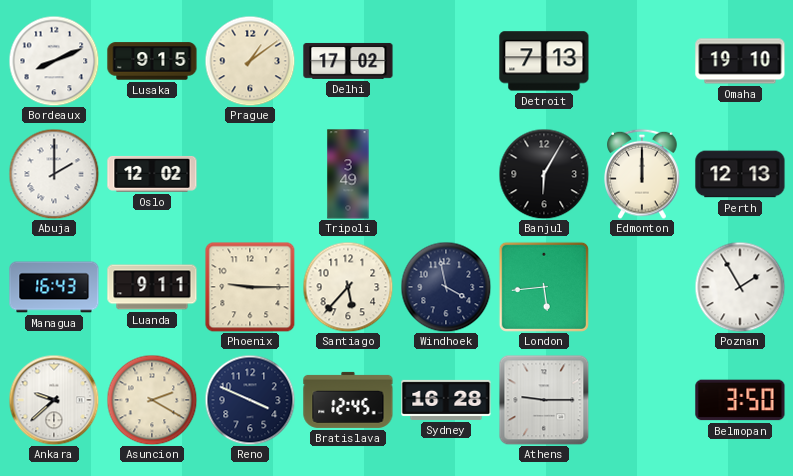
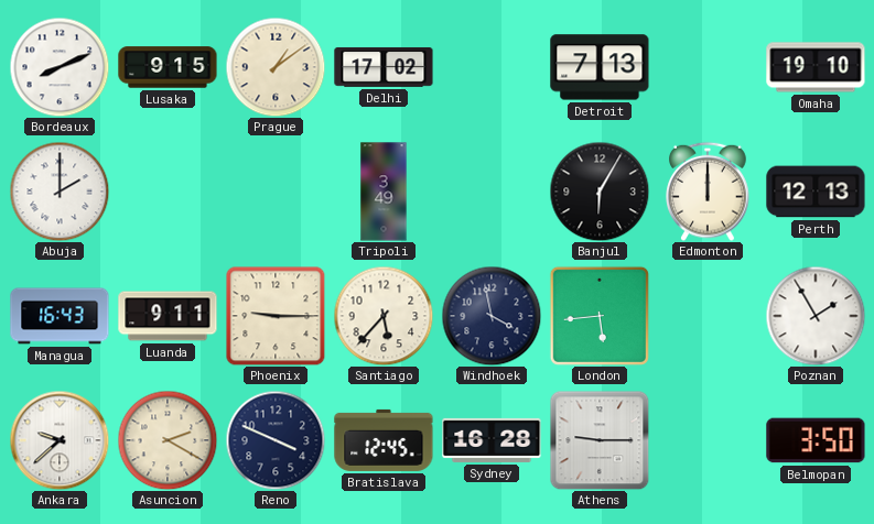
Oslo: 12:02 -> none (152, 174)
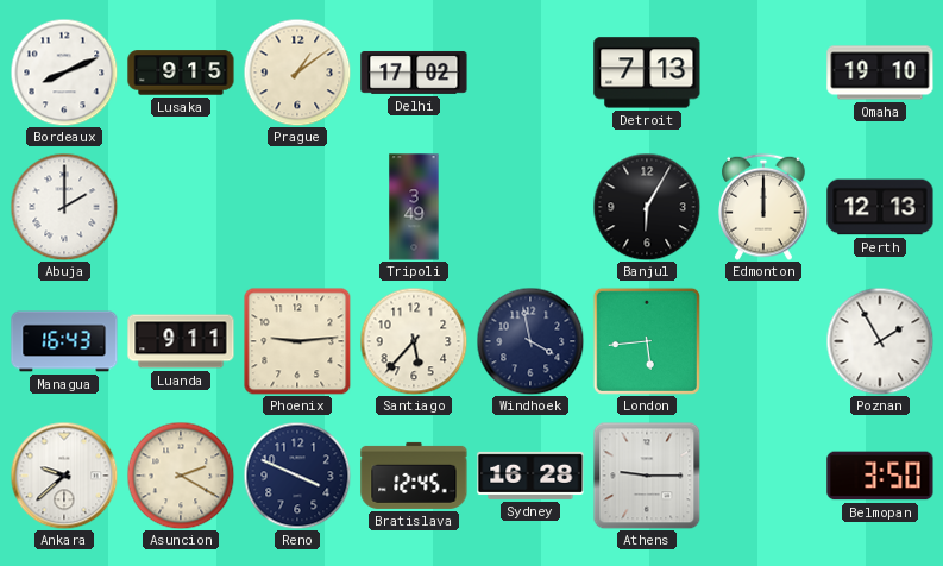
Phoenix: 9:15 -> 9:14 (297, 341)
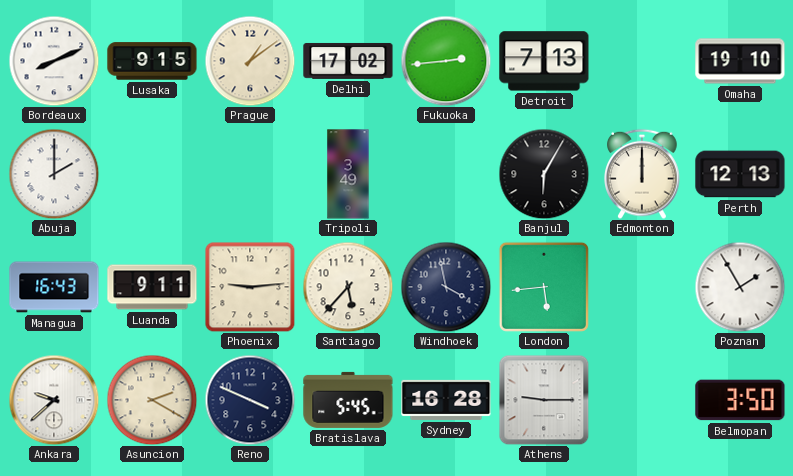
Fukuoka: none -> 2:44 (446, 61)
Bratislava: 12:45 -> 5:45 (348, 400)
